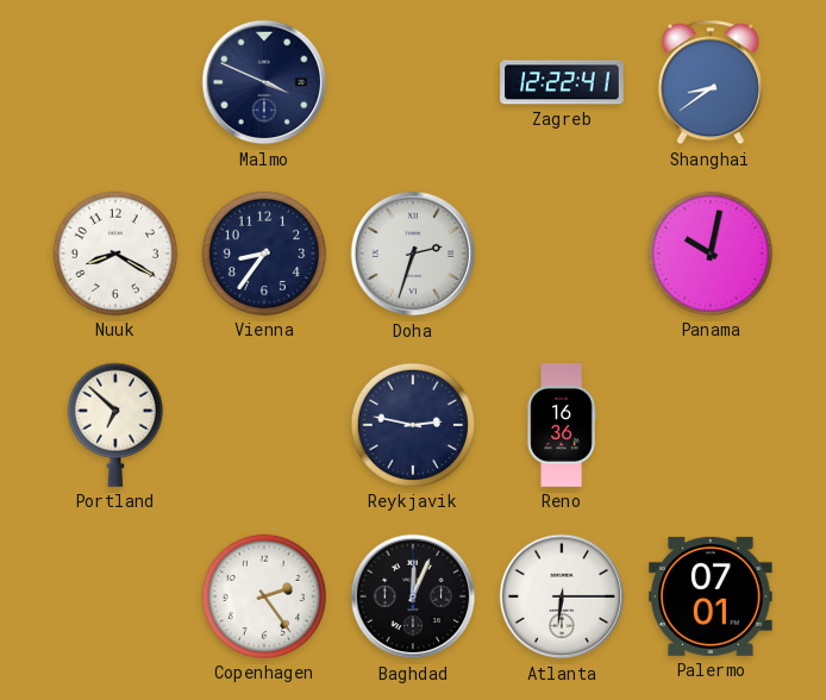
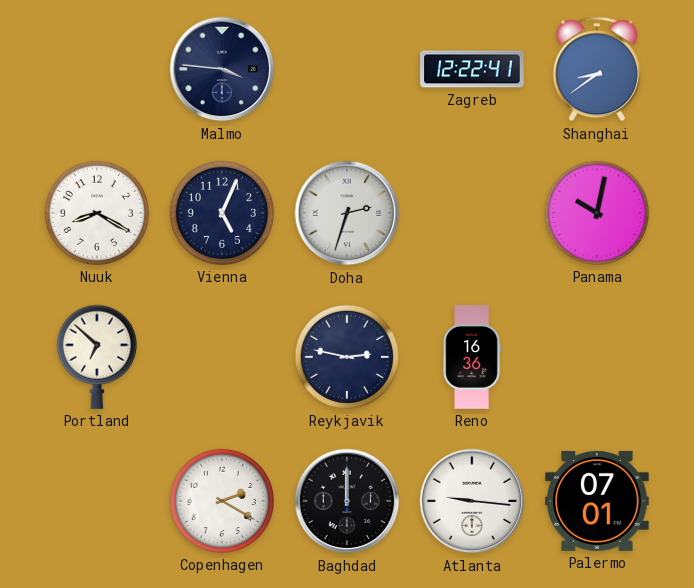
Malmo: 3:49 -> 3:46 (222, 69)
Vienna: 8:36 -> 5:04 (222, 213)
Copenhagen: 2:24 -> 2:20 (222, 501)
Baghdad: 12:04 -> 12:00 (347, 501)
Atlanta: 6:15 -> 9:16 (472, 501)
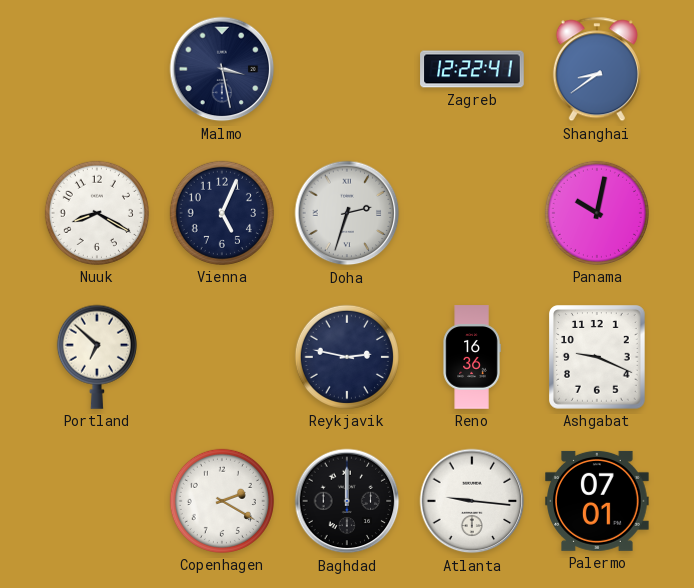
Malmo: 3:46 -> 3:28 (222, 69)
Ashgabat: none -> 9:19 (598, 357)
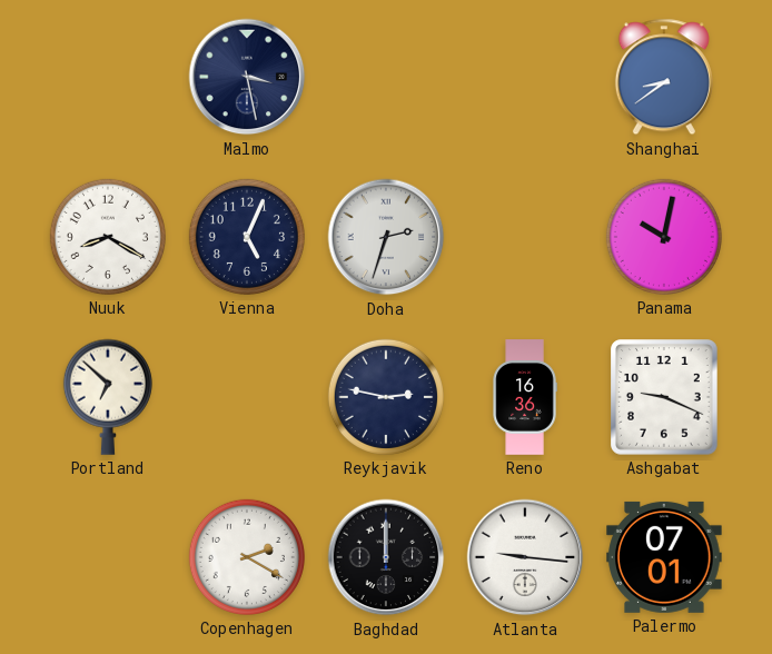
Zagreb: 12:22 -> none (472, 69)
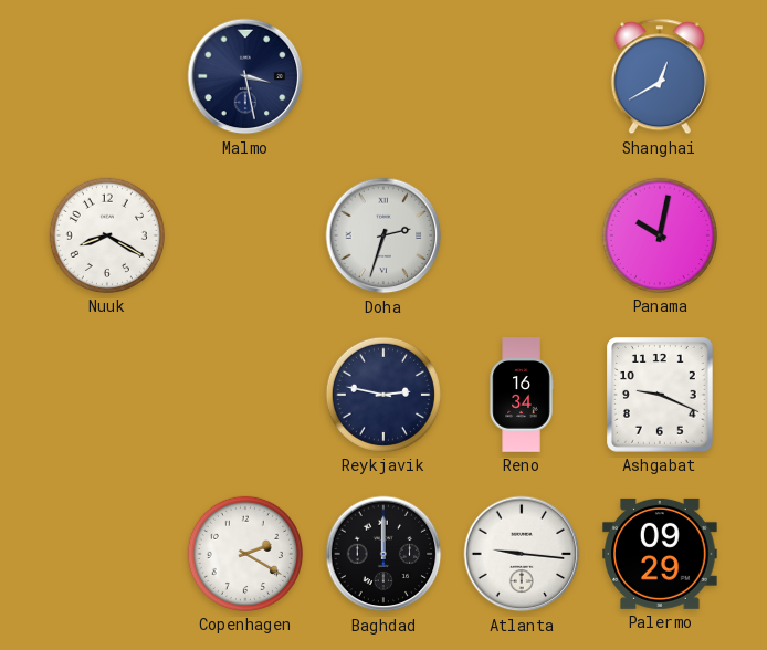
Shanghai: 8:39 -> 12:40 (660, 76)
Vienna: 5:04 -> none (247, 237)
Portland: 6:52 -> none (108, 397)
Reno: 16:36 -> 16:34 (522, 395)
Palermo: 07:01 -> 09:29 (660, 554)
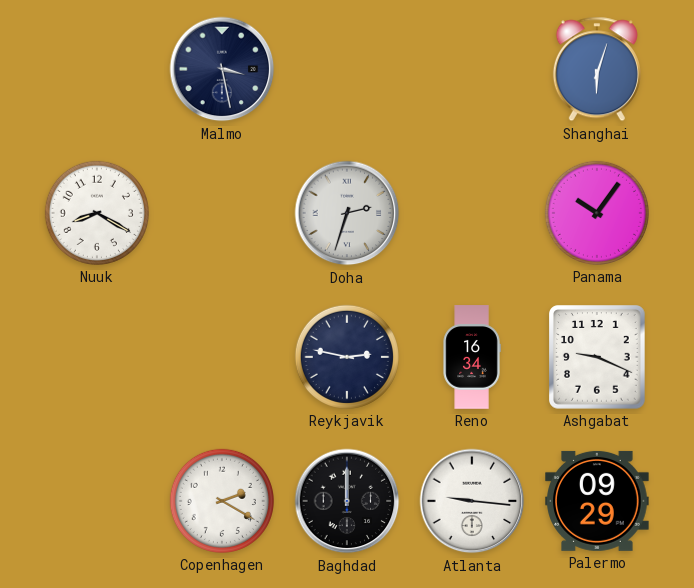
Shanghai: 12:40 -> 6:03 (597, 69)
Panama: 10:02 -> 10:06 (597, 213)
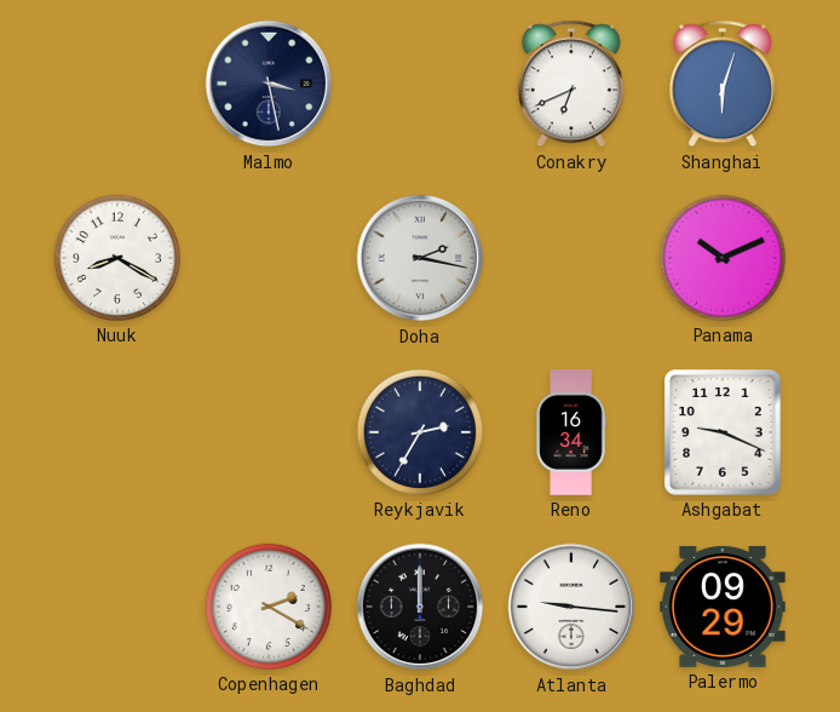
Conakry: none -> 6:41 (571, 84)
Doha: 2:33 -> 2:17 (420, 258)
Panama: 10:06 -> 10:11 (723, 258)
Reykjavik: 2:47 -> 2:35 (420, 432)
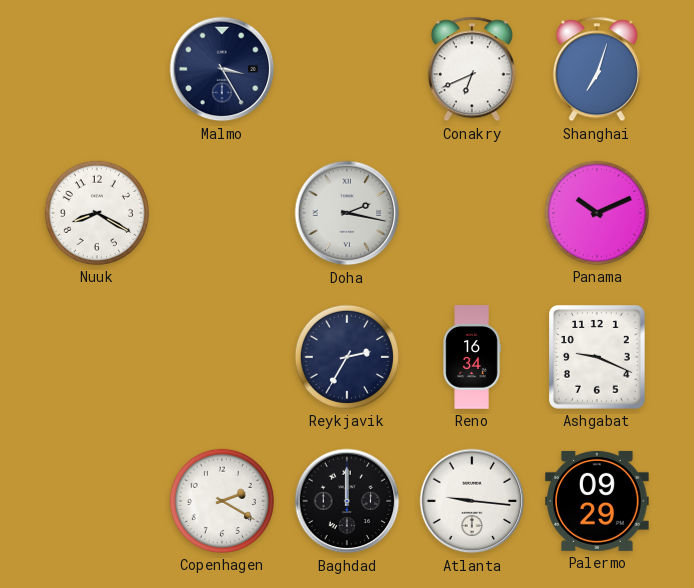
Malmo: 3:28 -> 3:25 (222, 69)
Shanghai: 6:03 -> 7:03 (597, 69)
